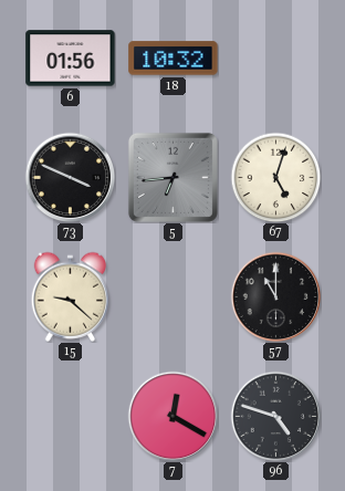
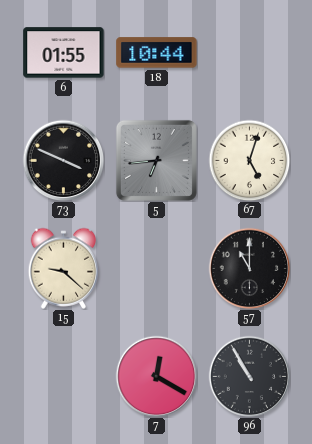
6: 01:56 -> 01:55 (64, 53)
18: 10:32 -> 10:44 (157, 53)
96: 4:48 -> 10:55 (249, 376)
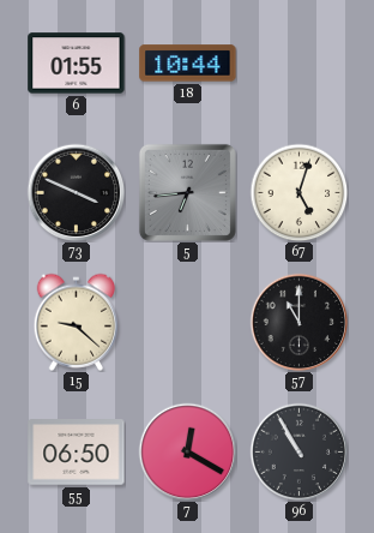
55: none -> 06:50 (77, 453)
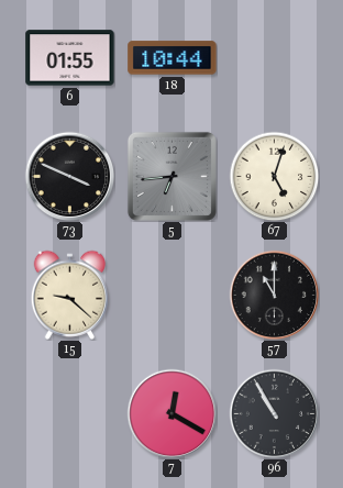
55: 06:50 -> none (77, 453)
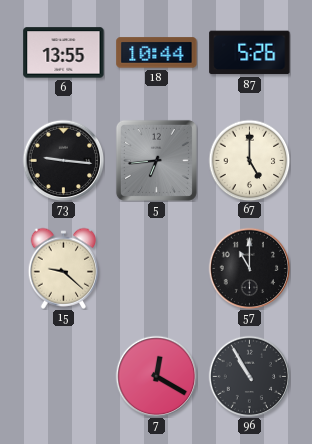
6: 01:55 -> 13:55 (64, 53)
87: none -> 5:26 (250, 53)
73: 3:49 -> 9:16 (63, 160)
67: 5:03 -> 5:00 (249, 160)
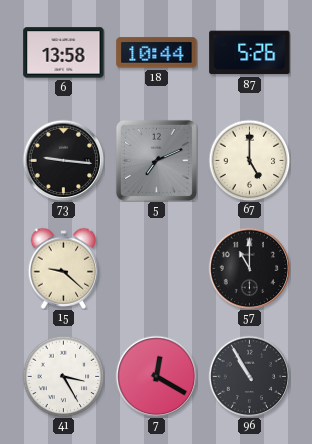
6: 13:55 -> 13:58 (64, 53)
5: 6:44 -> 7:11 (156, 160)
41: none -> 3:25 (63, 376)
